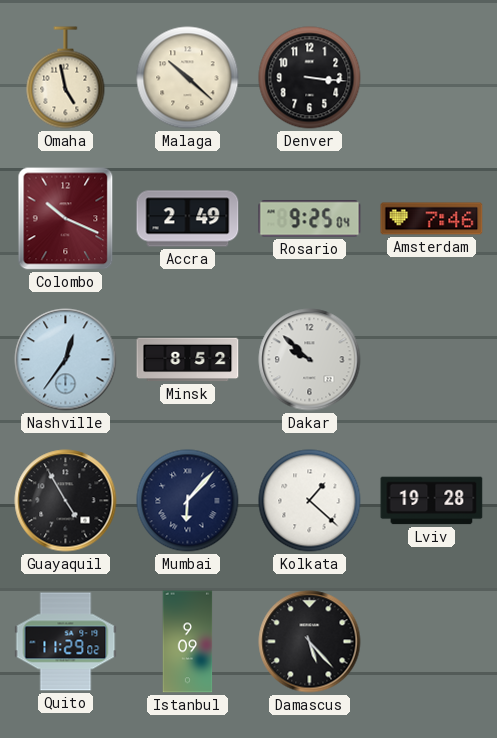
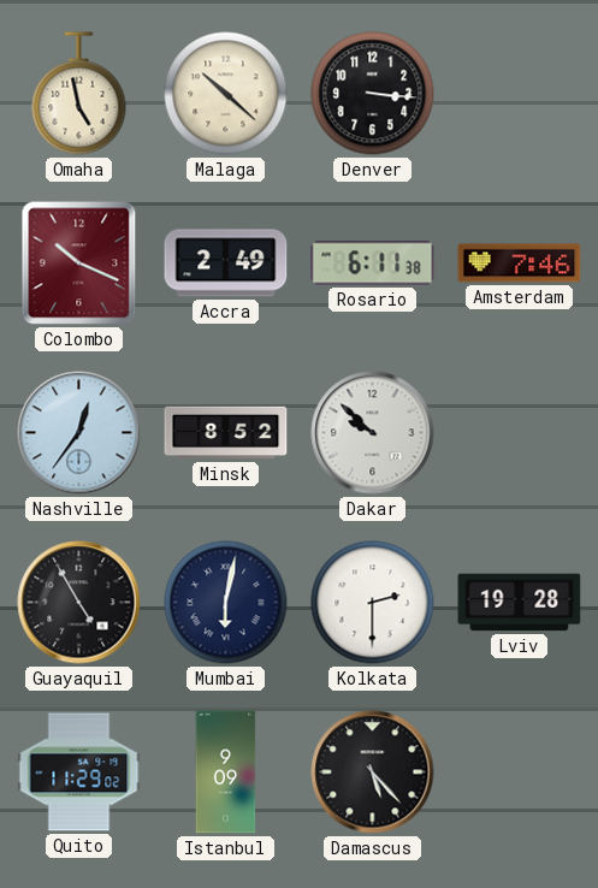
Rosario: 9:25 -> 6:11 (373, 264)
Mumbai: 6:07 -> 6:02 (226, 603)
Kolkata: 1:22 -> 2:30 (373, 603)
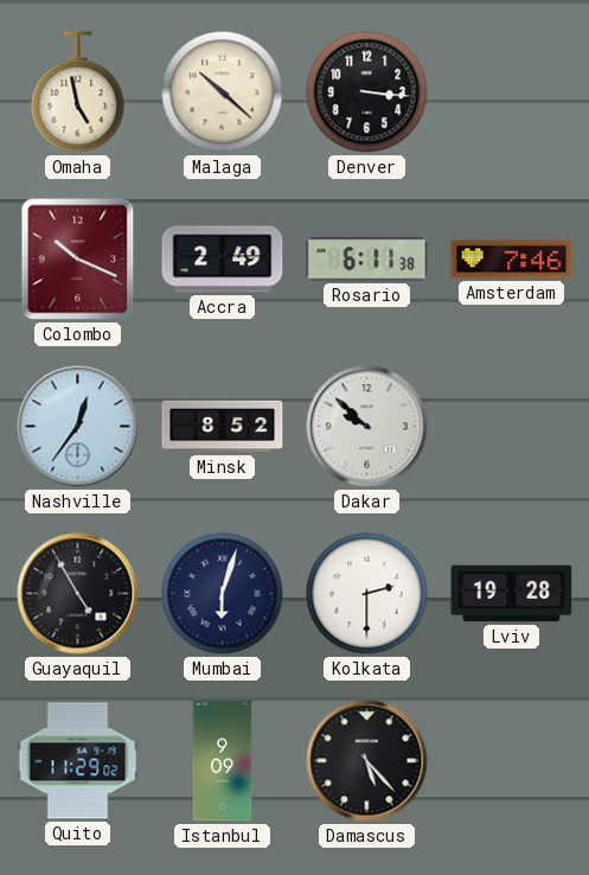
Mumbai: 6:02 -> 6:03 (223, 594)
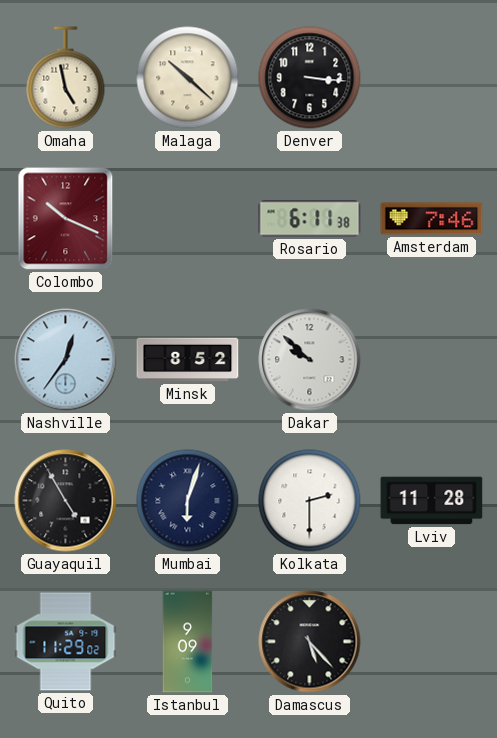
Accra: 2:49 -> none (223, 260)
Lviv: 19:28 -> 11:28 (432, 501)
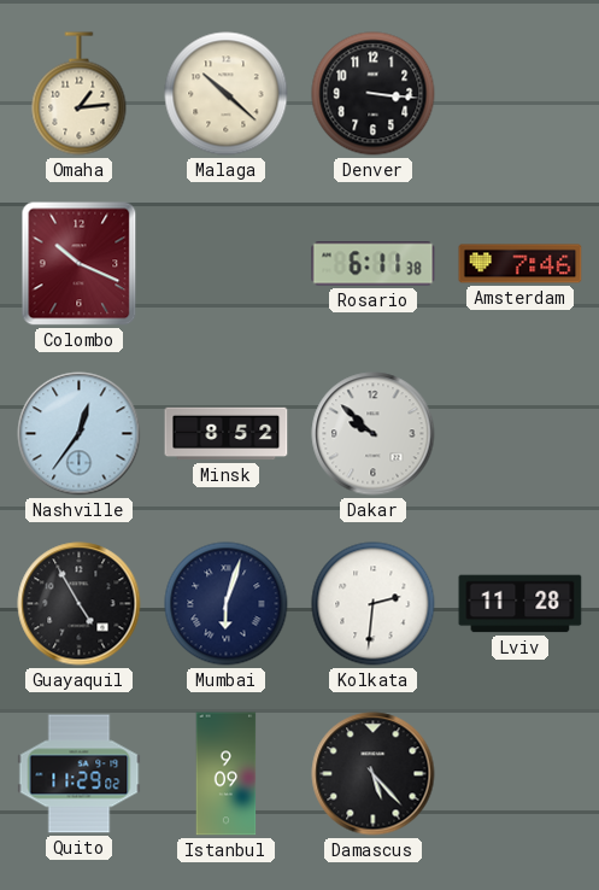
Omaha: 4:58 -> 1:14 (80, 94)
Kolkata: 2:30 -> 2:31 (374, 604)
